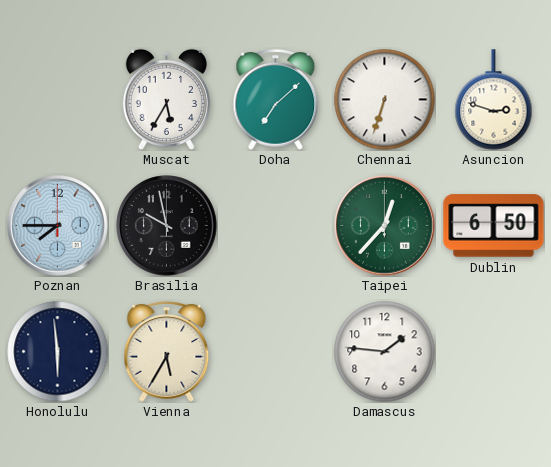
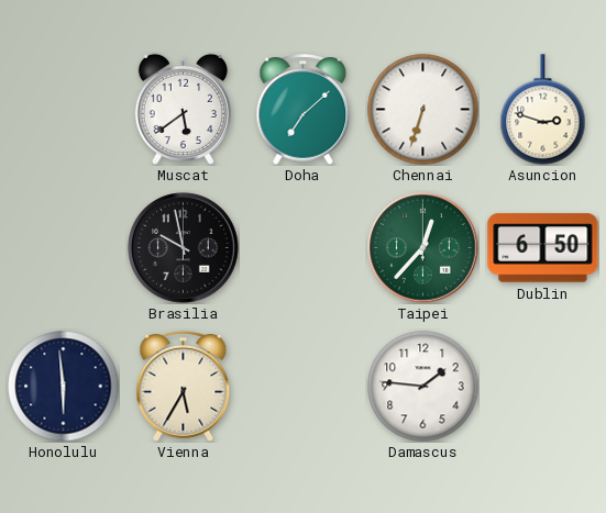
Muscat: 5:35 -> 5:39 (183, 109)
Poznan: 7:45 -> none (58, 226)
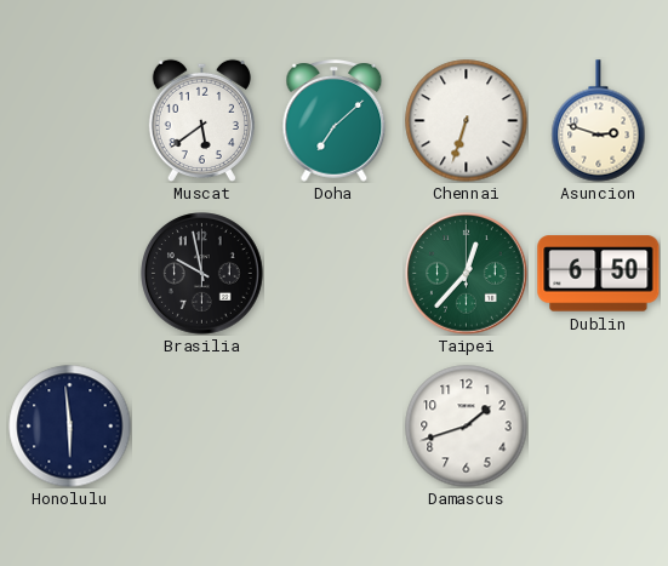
Vienna: 5:35 -> none (184, 387)
Damascus: 1:46 -> 1:42 (467, 427)
